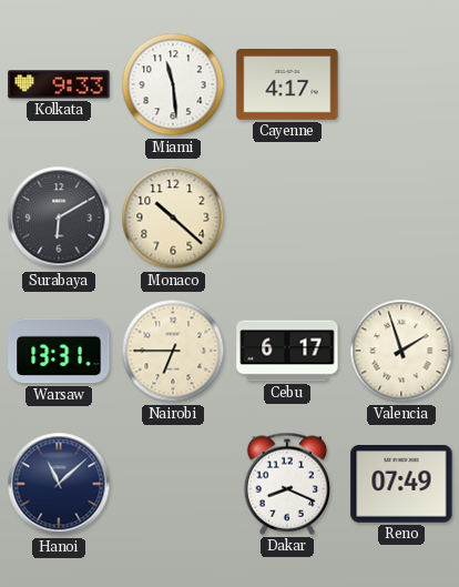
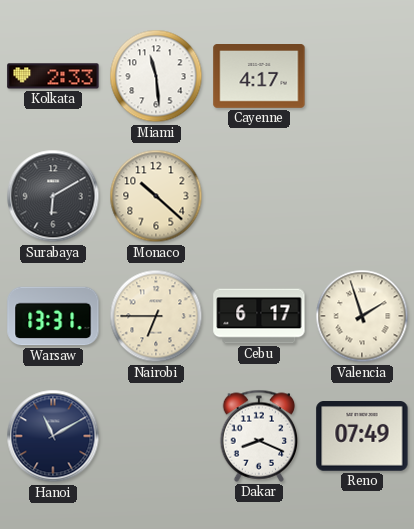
Kolkata: 9:33 -> 2:33 (53, 76)
Hanoi: 11:08 -> 11:10 (53, 436)
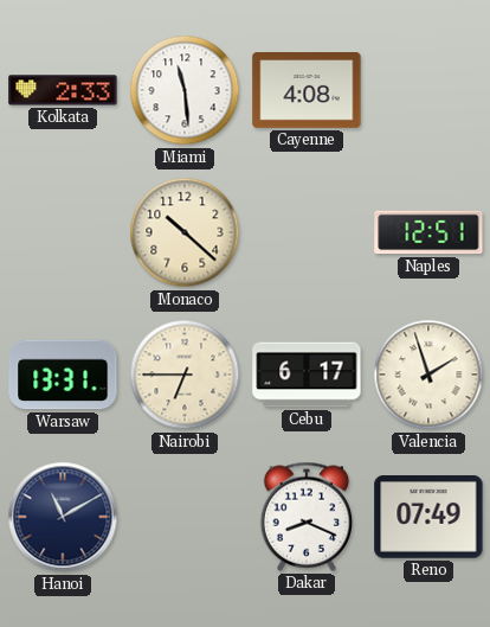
Cayenne: 4:17 -> 4:08 (307, 91)
Surabaya: 6:10 -> none (53, 196)
Naples: none -> 12:51 (428, 232)
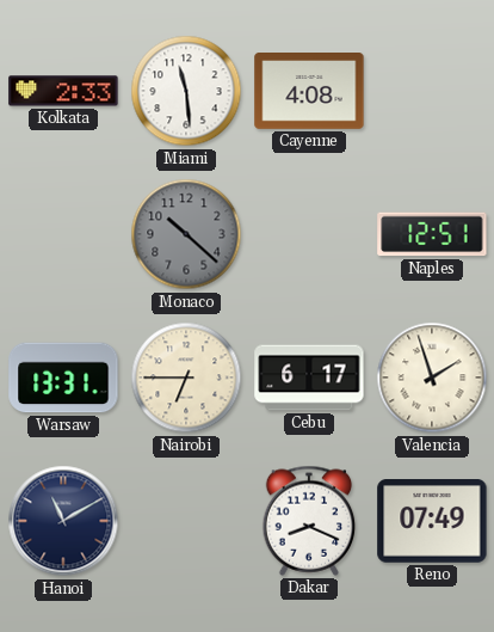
Monaco dial: cream -> grey (186, 234)
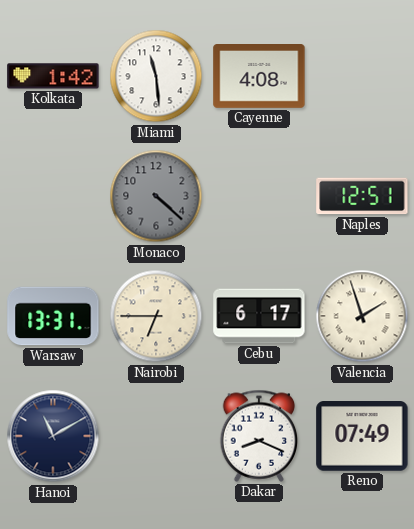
Kolkata: 2:33 -> 1:42 (53, 76)
Monaco: 10:22 -> 4:22 (156, 196)
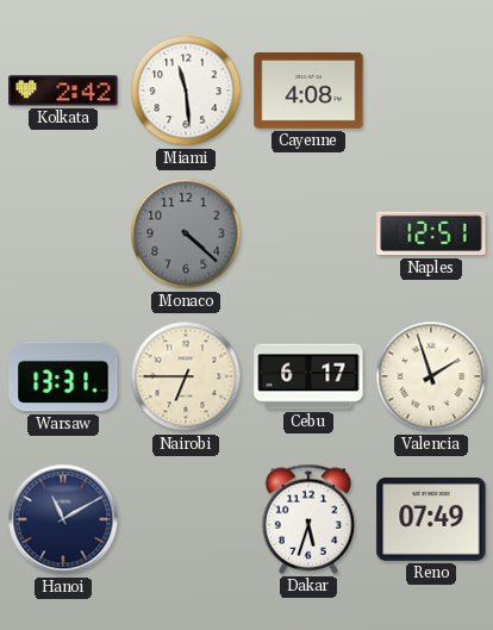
Kolkata: 1:42 -> 2:42 (63, 91)
Dakar: 8:19 -> 5:33 (308, 519)
